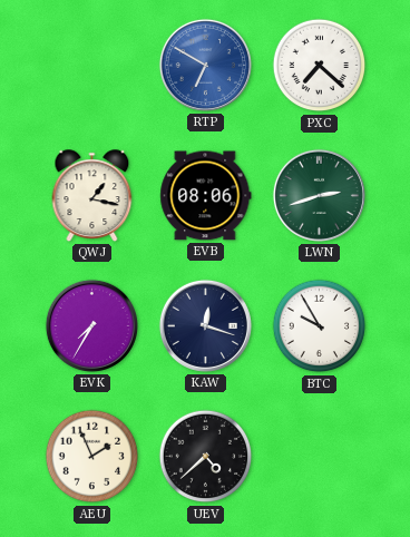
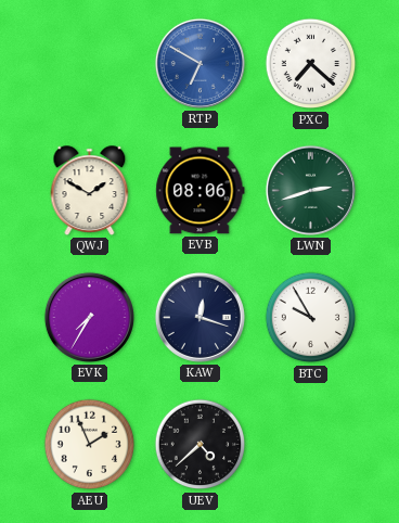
QWJ: 1:17 -> 1:50 (90, 191)
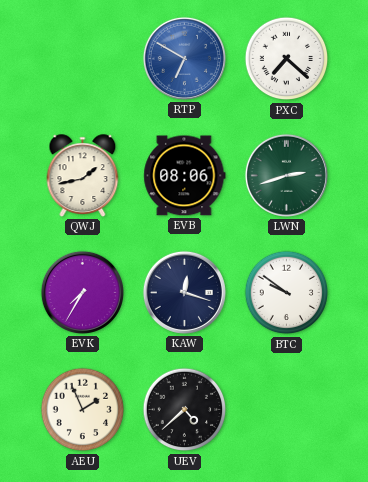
QWJ: 1:50 -> 1:43 (83, 176)
BTC: 9:55 -> 9:51 (287, 293)
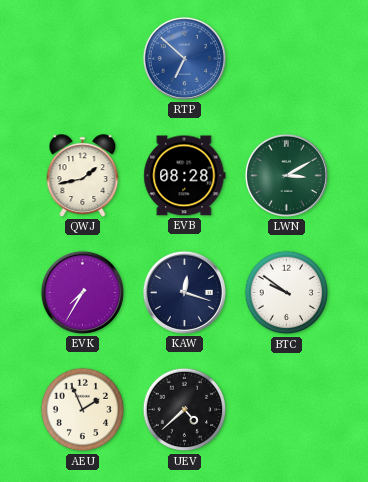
RTP: 6:50 -> 6:52 (184, 58)
PXC: 7:22 -> none (287, 59)
EVB: 08:06 -> 08:28 (185, 176)
LWN: 2:42 -> 3:10 (286, 175)
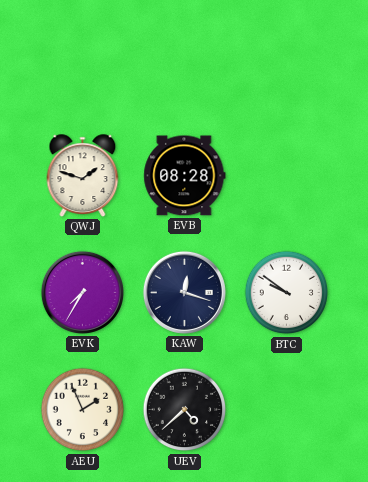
RTP: 6:52 -> none (184, 58)
QWJ: 1:43 -> 1:48 (83, 176)
LWN: 3:10 -> none (286, 175)
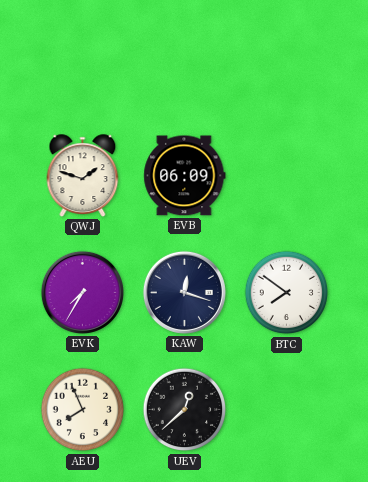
EVB: 08:28 -> 06:09 (185, 176)
BTC: 9:51 -> 7:51 (287, 293)
AEU: 1:56 -> 7:56 (83, 410)
UEV: 4:38 -> 12:38 (185, 410)
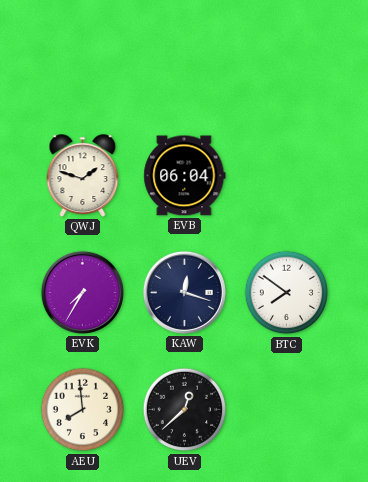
EVB: 06:09 -> 06:04 (185, 176)
AEU: 7:56 -> 7:59 (83, 410)
